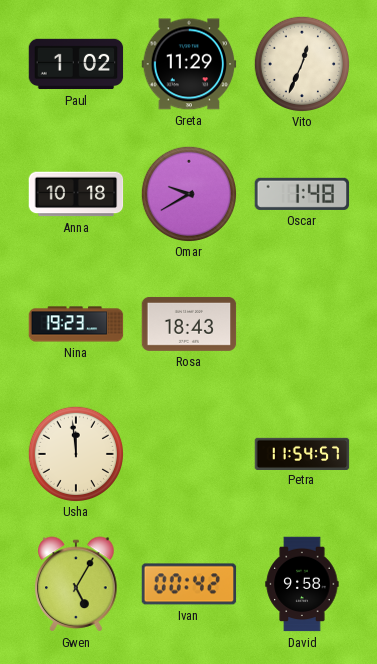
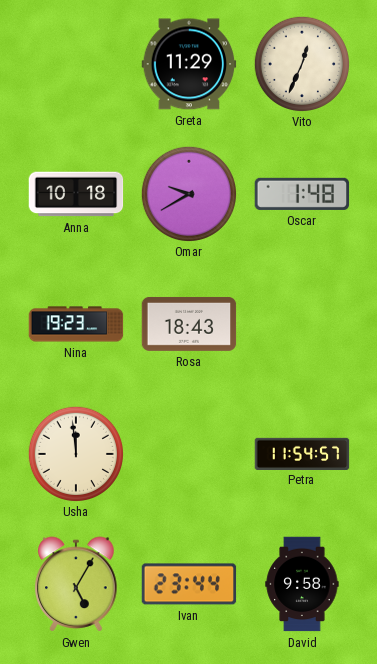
Paul: 1:02 -> none (76, 64)
Ivan: 00:42 -> 23:44 (189, 584)
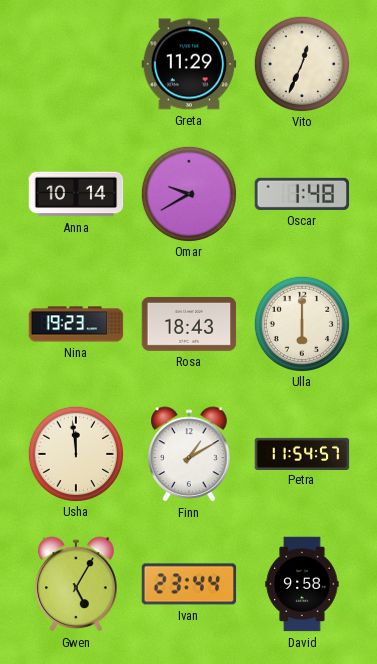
Anna: 10:18 -> 10:14 (76, 194)
Ulla: none -> 6:00 (301, 323)
Finn: none -> 1:10 (189, 454)
